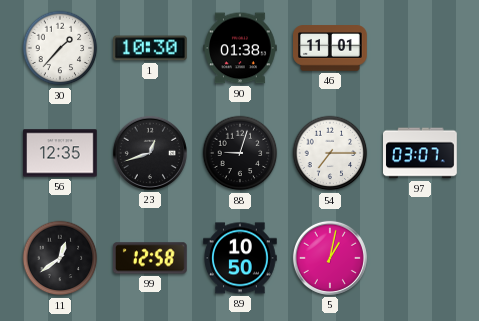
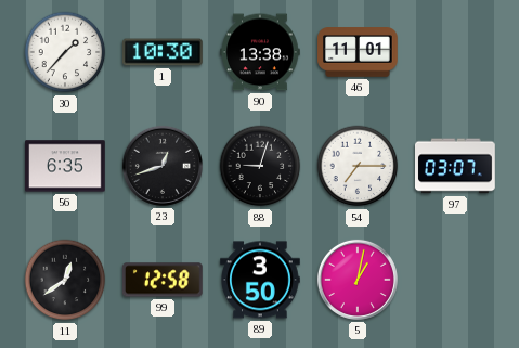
90: 01:38 -> 13:38 (261, 52)
56: 12:35 -> 6:35 (65, 166)
89: 10:50 -> 3:50 (260, 280)
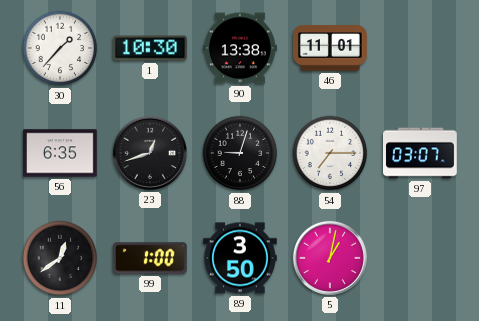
99: 12:58 -> 1:00 (150, 258)
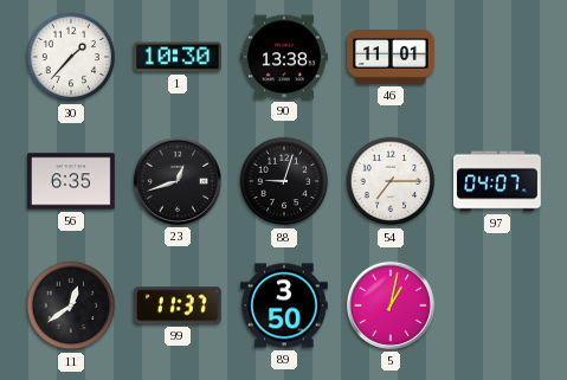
97: 03:07 -> 04:07 (498, 181)
99: 1:00 -> 11:37 (178, 305)
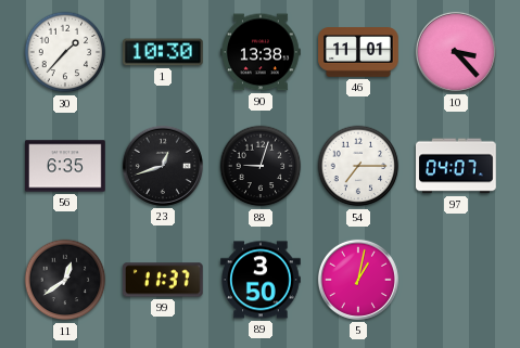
10: none -> 3:23 (456, 52)
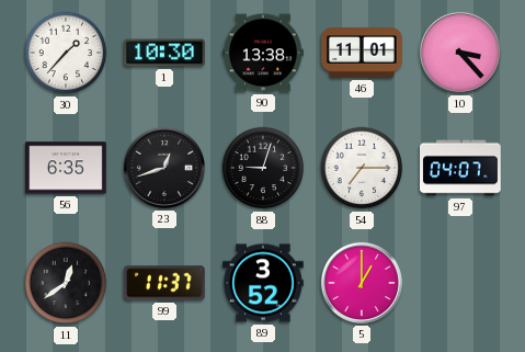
89: 3:50 -> 3:52 (263, 283)
5: 1:02 -> 1:00 (362, 283)
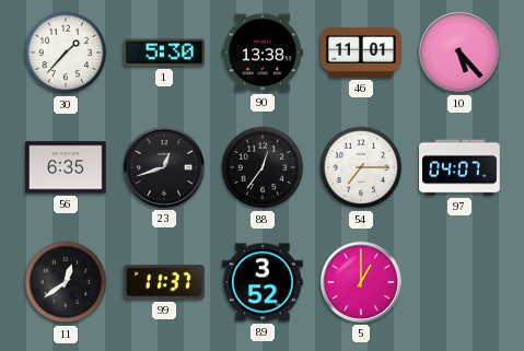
1: 10:30 -> 5:30 (165, 52)
10: 3:23 -> 5:23 (459, 52)
88: 9:03 -> 12:36 (263, 167)
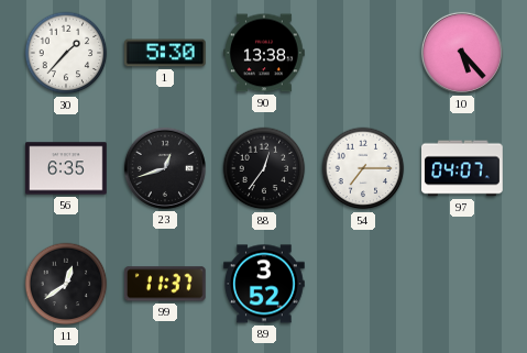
46: 11:01 -> none (361, 52)
5: 1:00 -> none (361, 282)
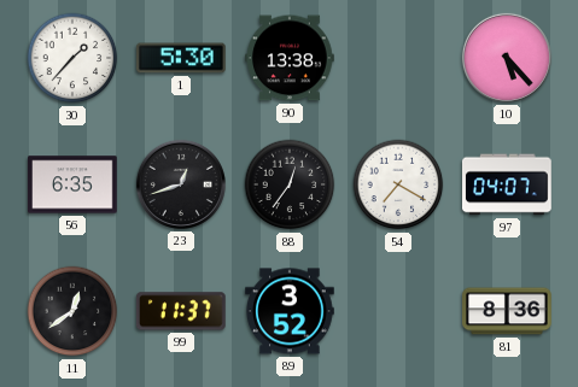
54: 7:15 -> 7:20 (398, 184)
81: none -> 8:36 (507, 311)
